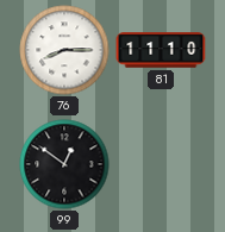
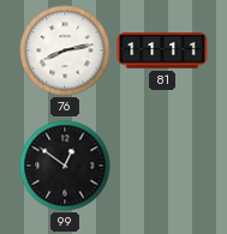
76: 8:15 -> 8:13 (65, 50)
81: 11:10 -> 11:11 (162, 50)
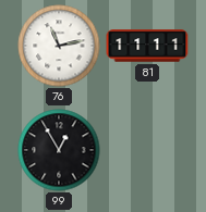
76: 8:13 -> 11:13 (59, 46)
99: 12:51 -> 12:55 (59, 150)
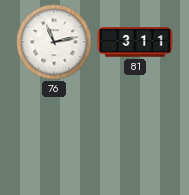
81: 11:11 -> 3:11 (135, 42)
99: 12:55 -> none (59, 150)
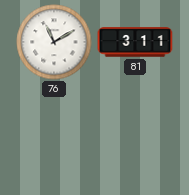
76: 11:13 -> 11:10 (54, 42)
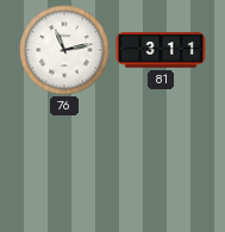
76: 11:10 -> 11:13 (64, 50)
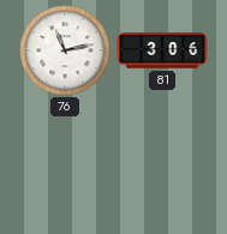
81: 3:11 -> 3:06 (162, 50)
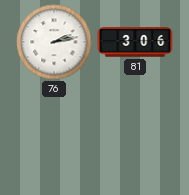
76: 11:13 -> 2:13 (54, 42)
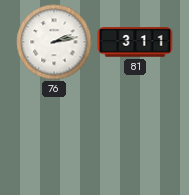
81: 3:06 -> 3:11 (135, 42)
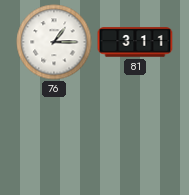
76: 2:13 -> 1:15 (54, 42)
